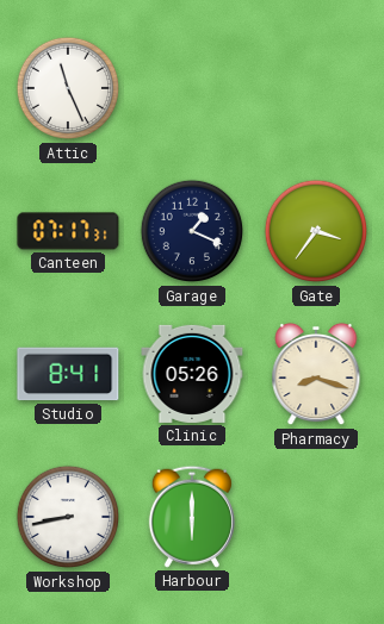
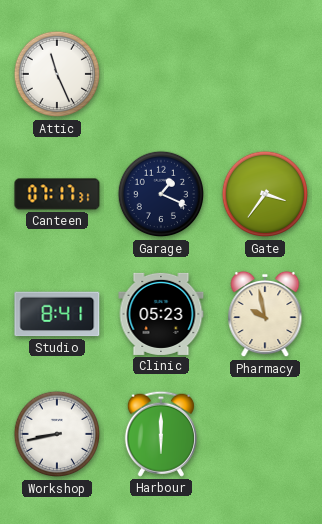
Clinic: 05:26 -> 05:23 (161, 314)
Pharmacy: 8:18 -> 9:58 (265, 314)
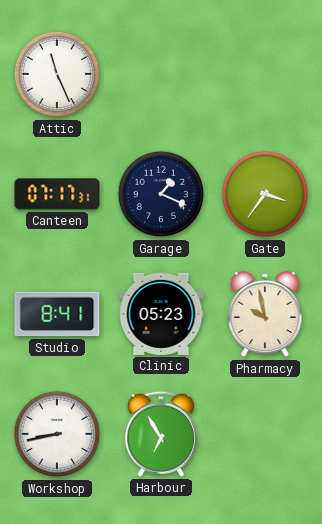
Harbour: 6:00 -> 6:55 (161, 434)
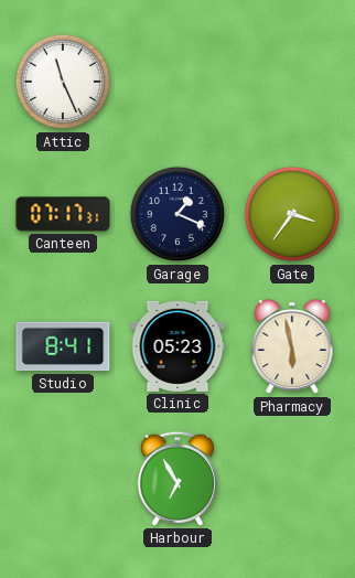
Pharmacy: 9:58 -> 5:58 (292, 346)
Workshop: 8:43 -> none (57, 434)
